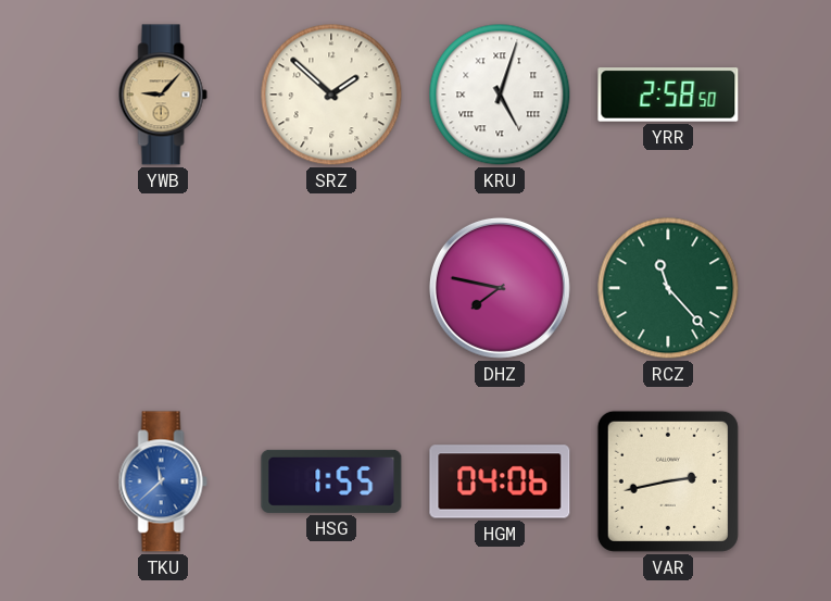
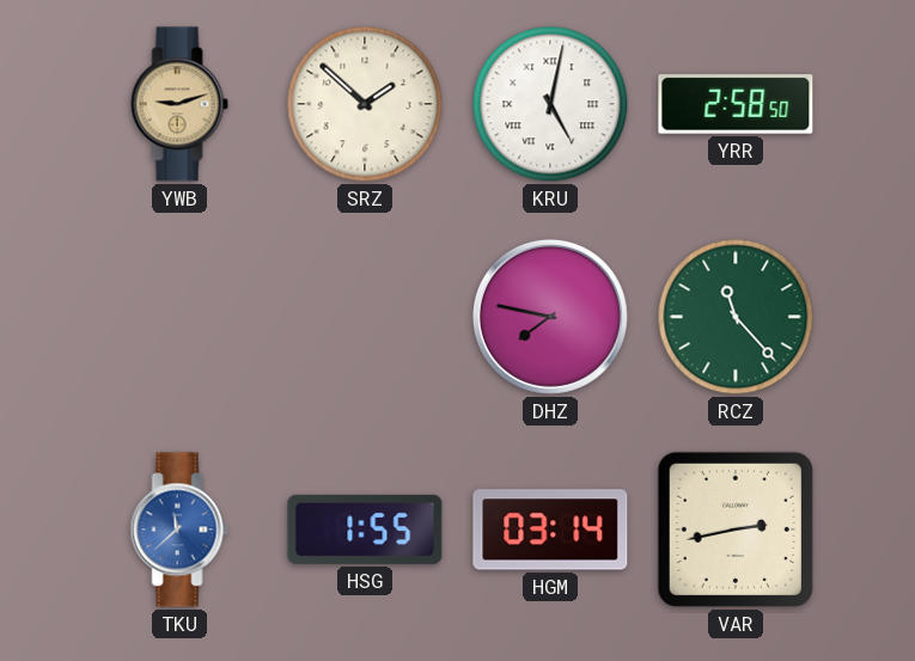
YWB: 9:07 -> 9:12 (179, 104)
KRU: 5:03 -> 5:02 (550, 104)
HGM: 04:06 -> 03:14 (550, 530)
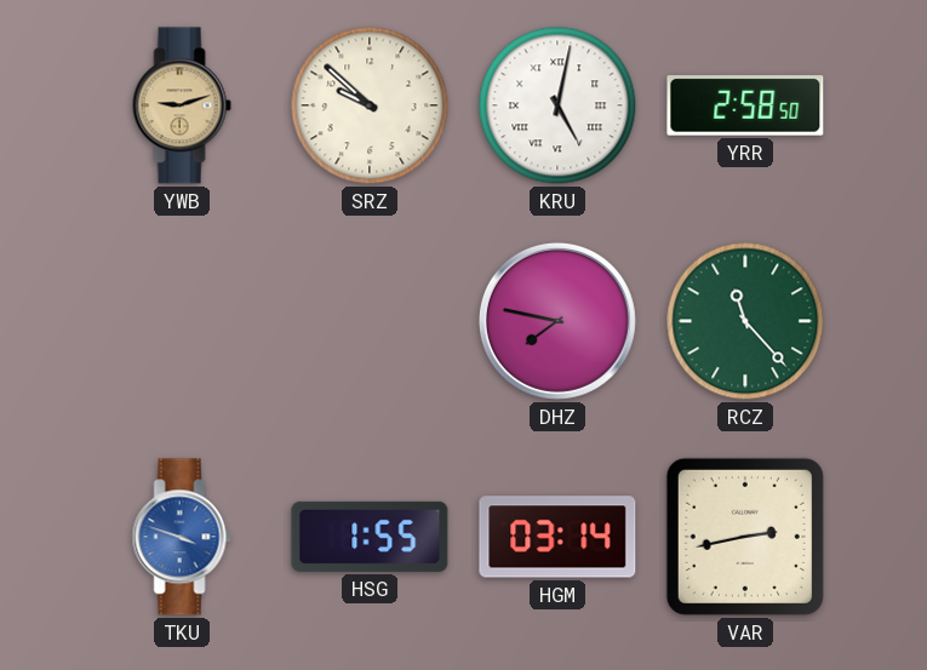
SRZ: 1:52 -> 9:52 (370, 105)
TKU: 11:38 -> 3:48 (182, 537)
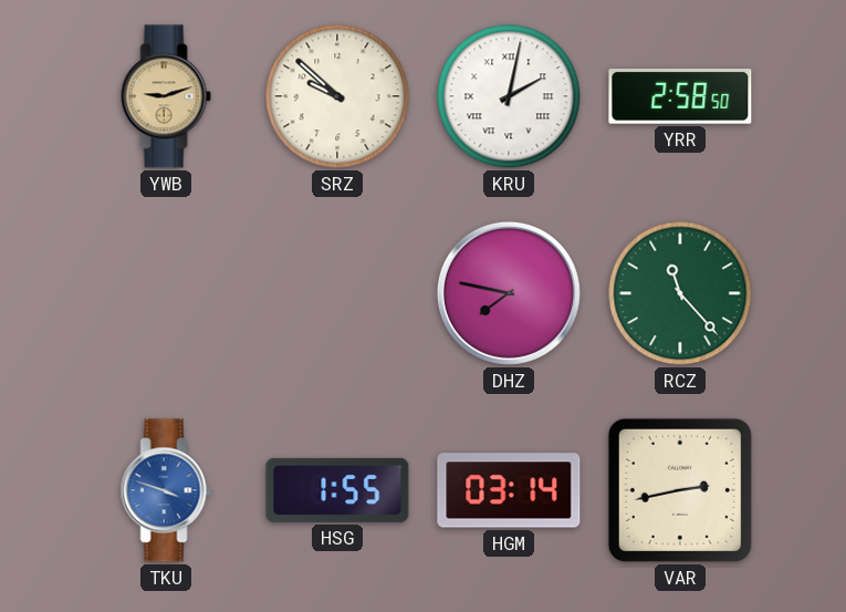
KRU: 5:02 -> 2:02 (509, 96)
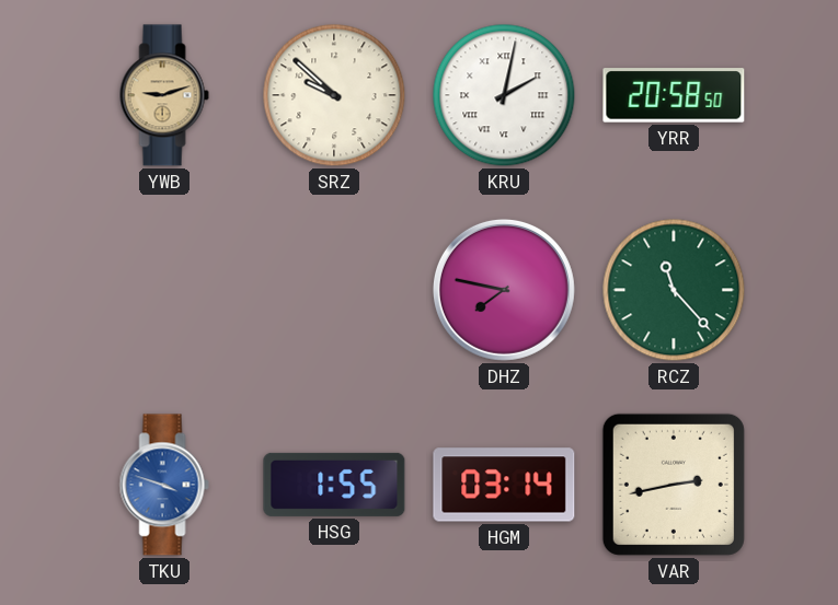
YRR: 2:58 -> 20:58 (674, 95)
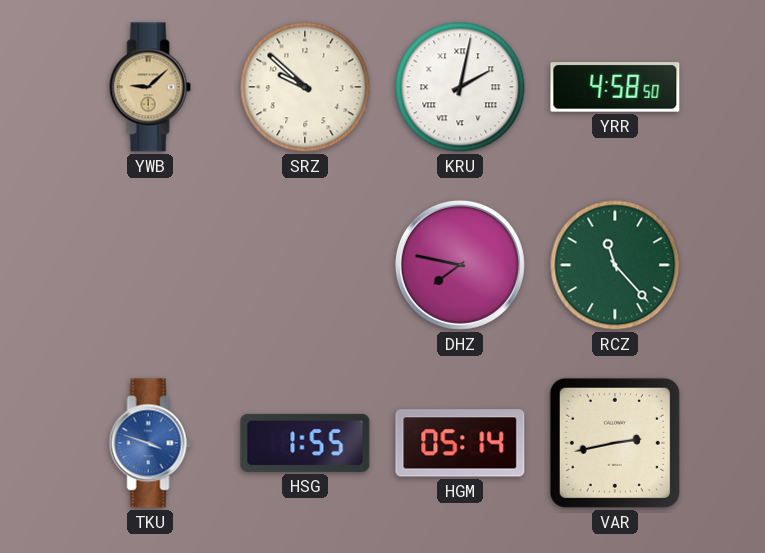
YWB: 9:12 -> 9:08 (150, 87)
YRR: 20:58 -> 4:58 (615, 87)
HGM: 03:14 -> 05:14 (460, 443)
